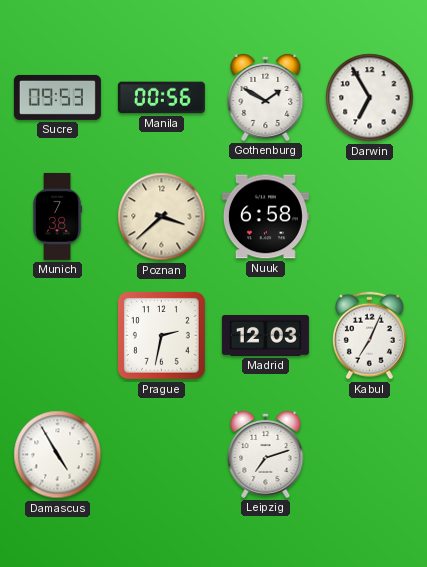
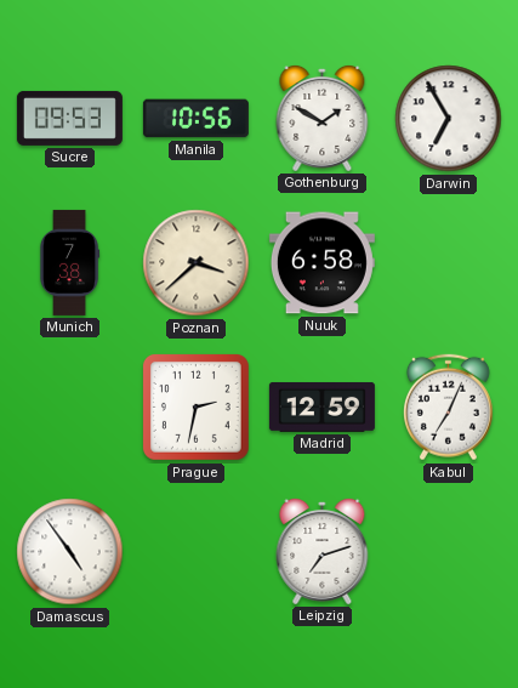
Manila: 00:56 -> 10:56 (195, 119)
Madrid: 12:03 -> 12:59 (321, 406)
Damascus: 4:55 -> 4:54 (70, 552)
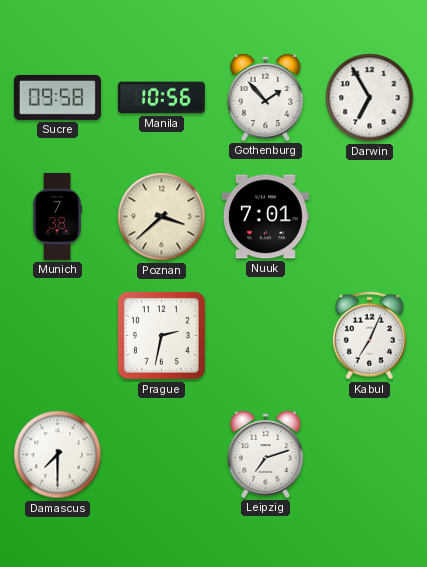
Sucre: 09:53 -> 09:58 (57, 97)
Gothenburg: 1:50 -> 1:53 (266, 97)
Nuuk: 6:58 -> 7:01 (265, 217)
Madrid: 12:59 -> none (321, 406)
Damascus: 4:54 -> 7:30 (58, 455)
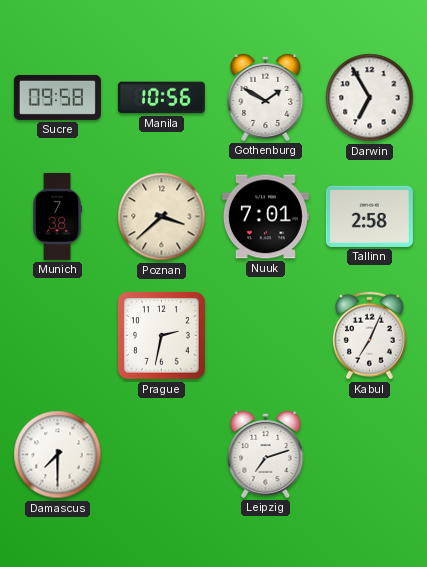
Gothenburg: 1:53 -> 1:50 (266, 97)
Tallinn: none -> 2:58 (369, 216)
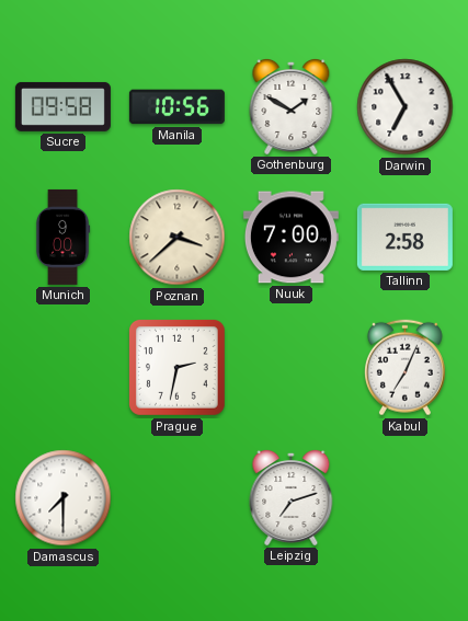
Munich: 7:38 -> 9:00 (62, 237)
Nuuk: 7:01 -> 7:00 (290, 238)
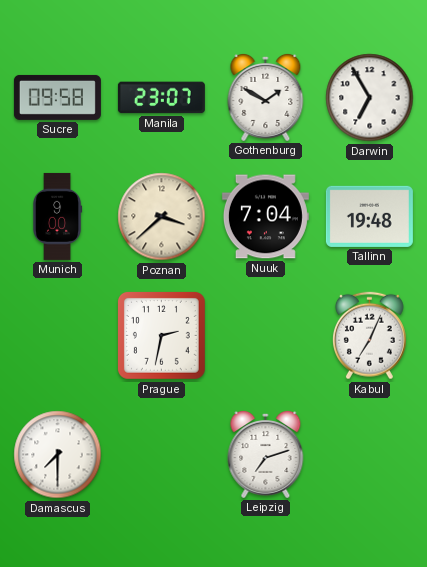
Manila: 10:56 -> 23:07 (161, 98)
Nuuk: 7:00 -> 7:04 (265, 217)
Tallinn: 2:58 -> 19:48 (369, 216)
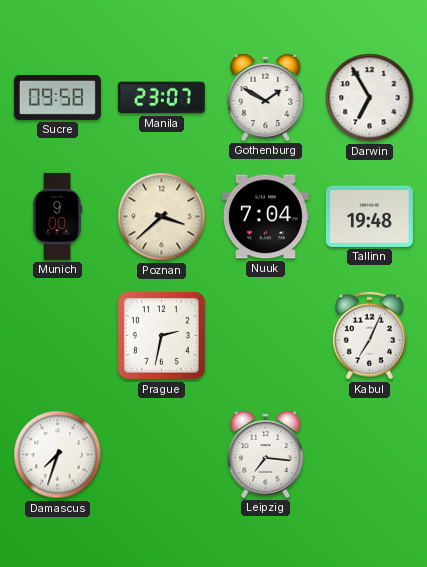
Damascus: 7:30 -> 7:33 (58, 455)
Leipzig: 7:12 -> 7:16 (266, 454)
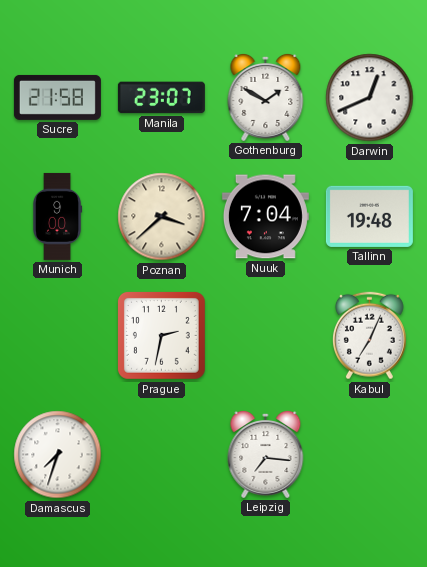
Sucre: 09:58 -> 21:58 (57, 97)
Darwin: 6:55 -> 12:41 (370, 98)
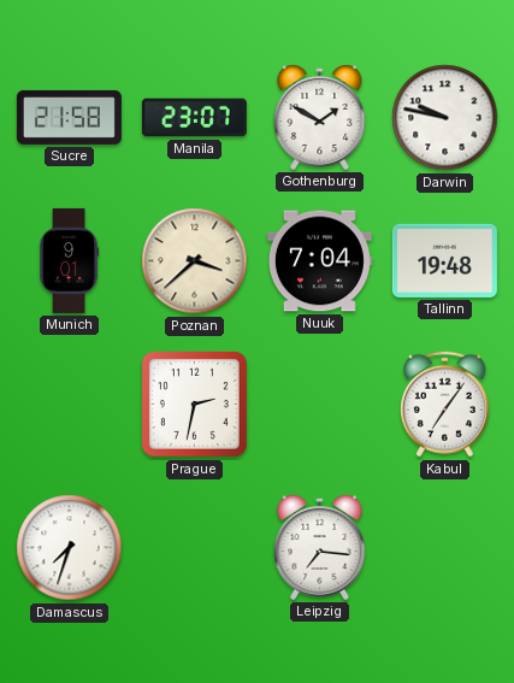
Darwin: 12:41 -> 9:47 (445, 118)
Munich: 9:00 -> 9:01 (69, 260)
Kabul: 7:04 -> 7:06 (444, 405)
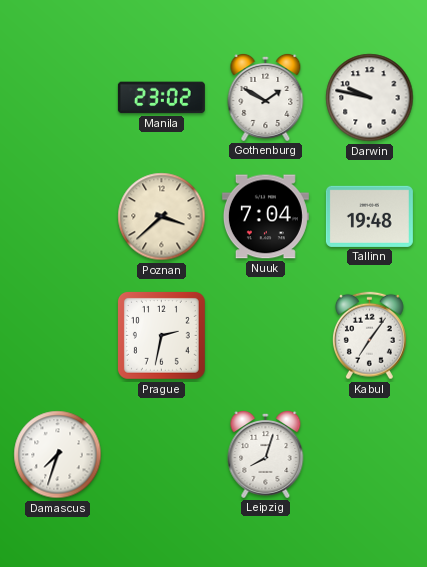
Sucre: 21:58 -> none (69, 117)
Manila: 23:07 -> 23:02 (161, 98)
Munich: 9:01 -> none (69, 260)
Leipzig: 7:16 -> 8:03 (266, 454)
